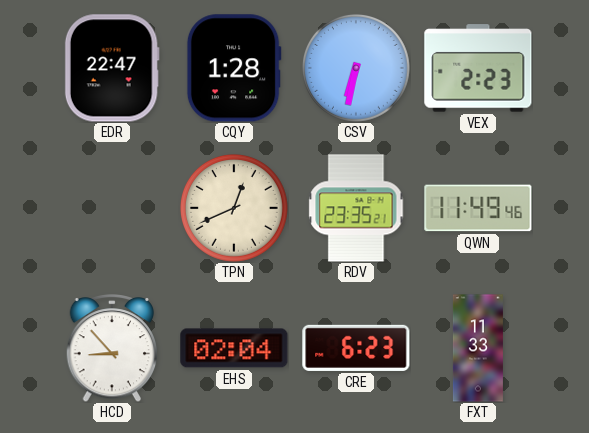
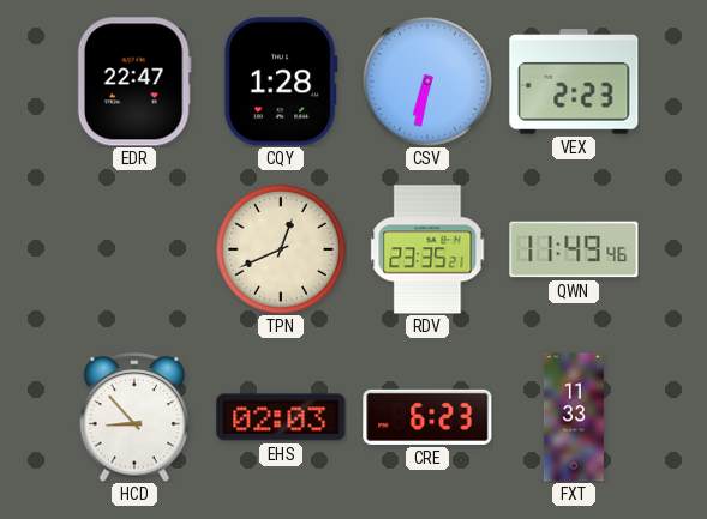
EHS: 02:04 -> 02:03 (281, 417)
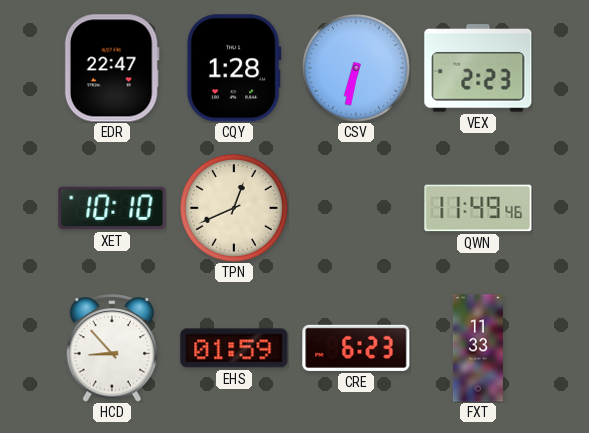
XET: none -> 10:10 (112, 208)
RDV: 23:35 -> none (427, 249)
EHS: 02:03 -> 01:59 (234, 348)
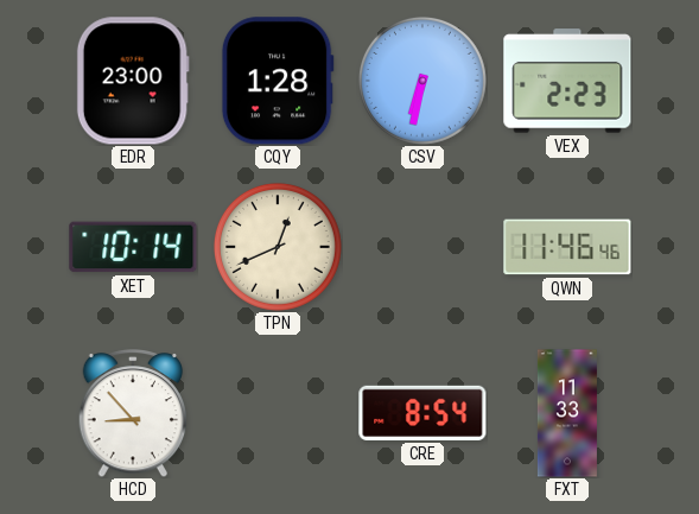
EDR: 22:47 -> 23:00 (133, 81)
XET: 10:10 -> 10:14 (133, 247)
QWN: 11:49 -> 11:46 (567, 247)
EHS: 01:59 -> none (234, 348)
CRE: 6:23 -> 8:54 (422, 413)
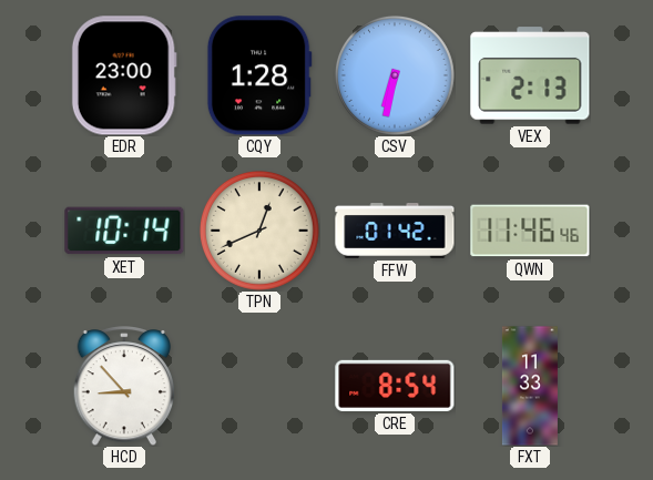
VEX: 2:23 -> 2:13 (530, 75)
FFW: none -> 01:42 (395, 232)
